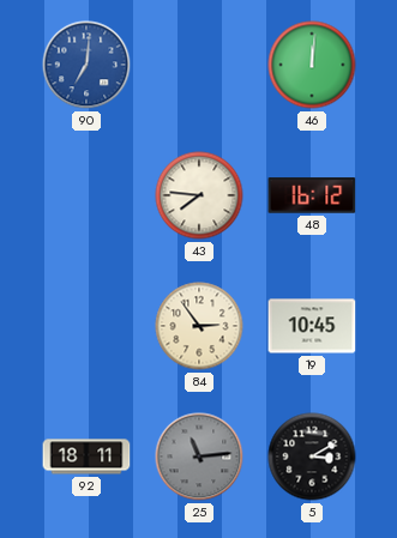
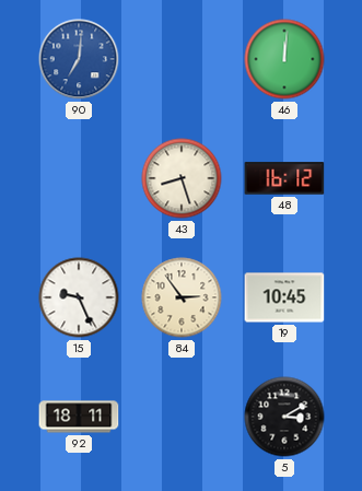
43: 7:46 -> 8:27 (182, 178)
15: none -> 9:26 (79, 297)
25: 11:14 -> none (199, 457)
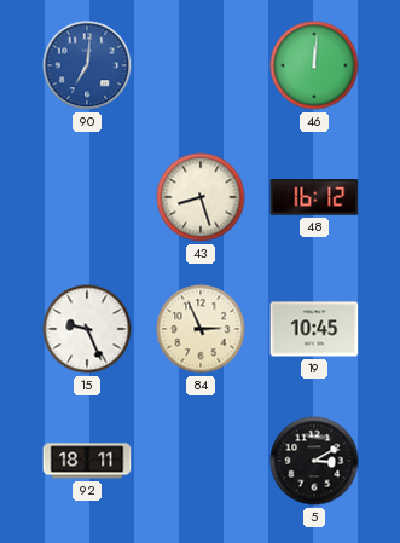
84: 2:54 -> 2:56 (201, 329)
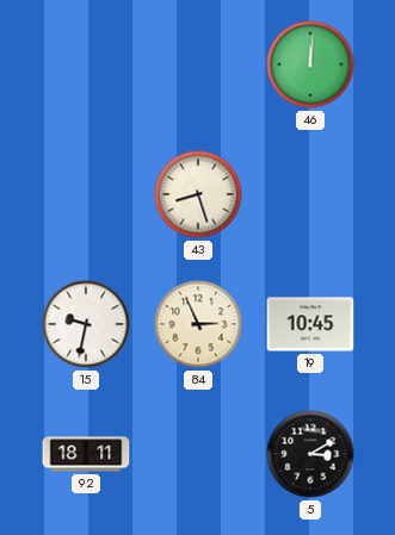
90: 7:01 -> none (87, 65)
48: 16:12 -> none (314, 197)
15: 9:26 -> 9:32 (86, 324)
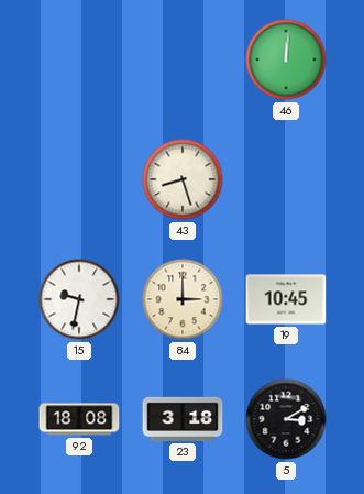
84: 2:56 -> 3:00 (183, 299)
92: 18:11 -> 18:08 (79, 419)
23: none -> 3:18 (183, 419)
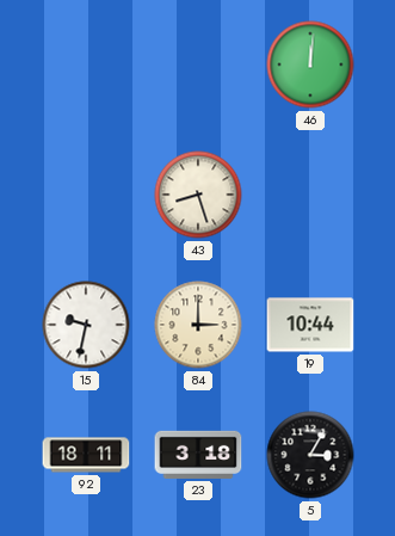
19: 10:45 -> 10:44 (310, 325)
92: 18:08 -> 18:11 (86, 455)
5: 3:10 -> 3:05 (310, 455)
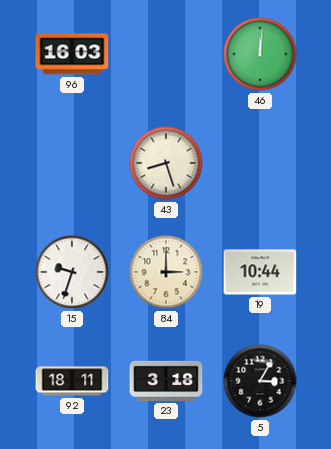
96: none -> 16:03 (72, 54)
15: 9:32 -> 9:33 (72, 272)
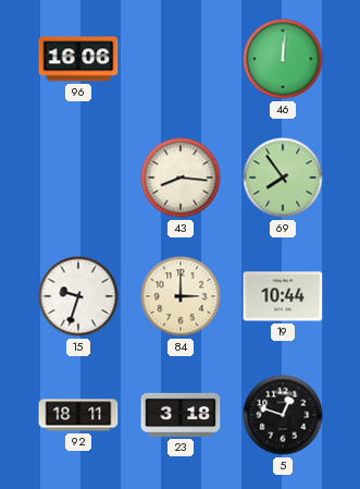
96: 16:03 -> 16:06 (78, 59)
43: 8:27 -> 8:16 (181, 178)
69: none -> 7:54 (283, 178)
5: 3:05 -> 12:48 (283, 415)
